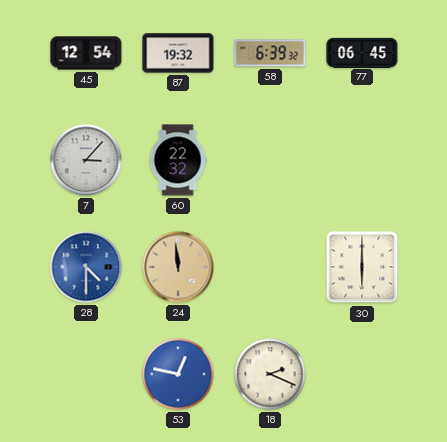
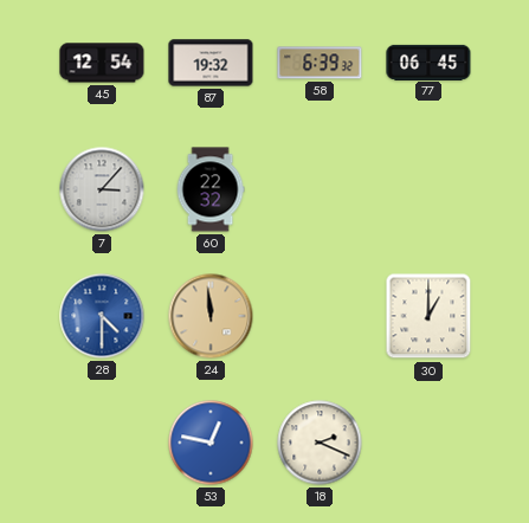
30: 6:00 -> 1:00 (428, 316)
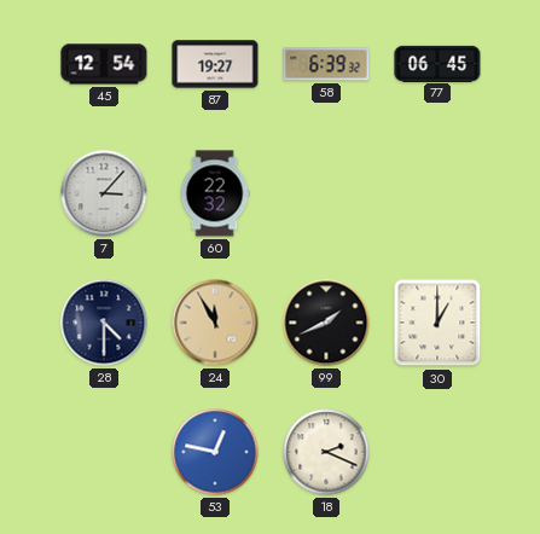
87: 19:32 -> 19:27 (215, 64)
28 dial: blue -> navy (104, 323)
24: 11:59 -> 11:55 (215, 323)
99: none -> 1:41 (326, 323)
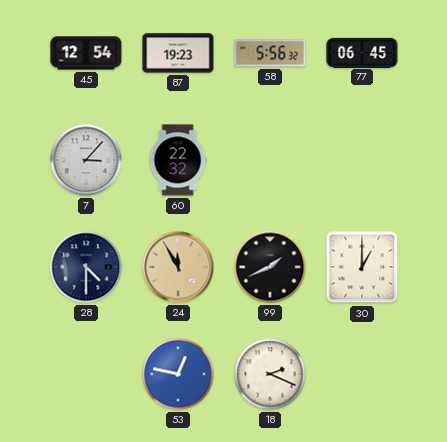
87: 19:27 -> 19:23 (178, 53)
58: 6:39 -> 5:56 (270, 53)
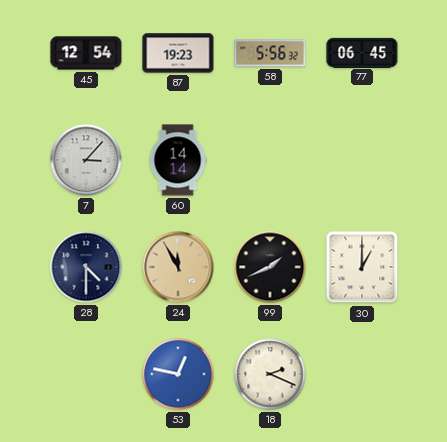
60: 22:32 -> 14:14 (178, 160)
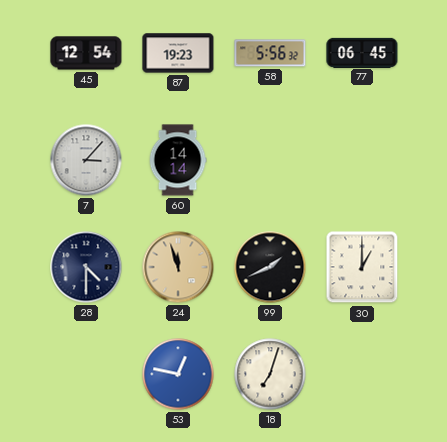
24: 11:55 -> 11:57 (178, 267)
18: 2:19 -> 7:03 (270, 374)
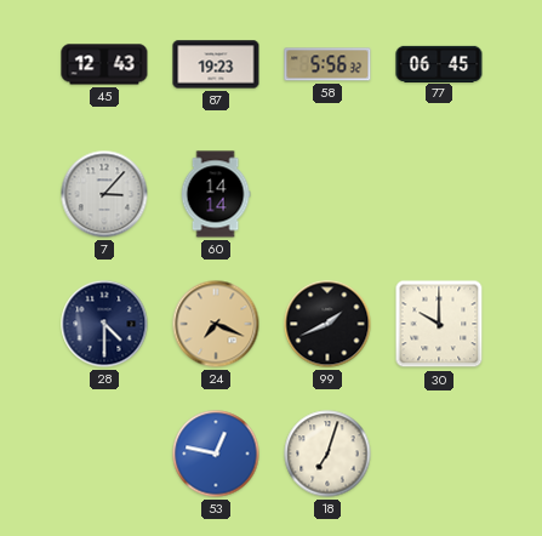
45: 12:54 -> 12:43 (104, 64)
24: 11:57 -> 7:19 (216, 324)
30: 1:00 -> 10:00 (439, 324)
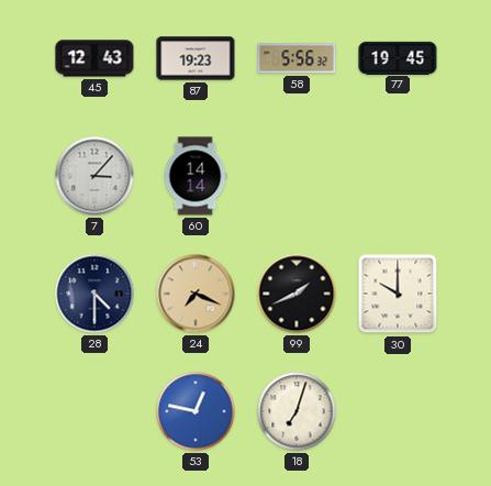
77: 06:45 -> 19:45 (398, 57)
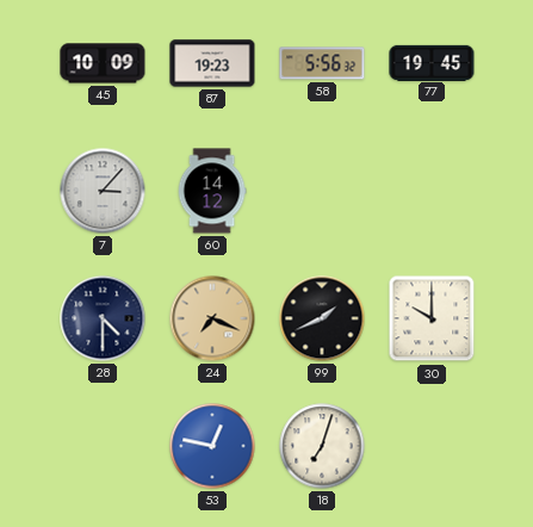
45: 12:43 -> 10:09 (103, 63)
60: 14:14 -> 14:12 (212, 191)
